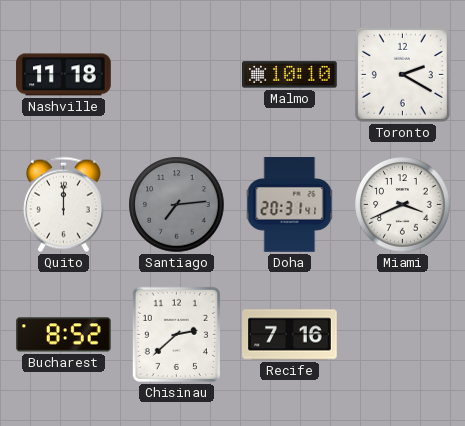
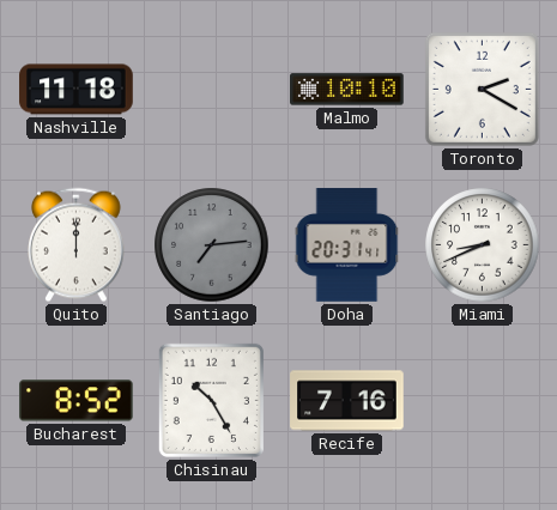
Miami: 3:41 -> 8:41 (483, 245)
Chisinau: 2:38 -> 10:25 (211, 400)
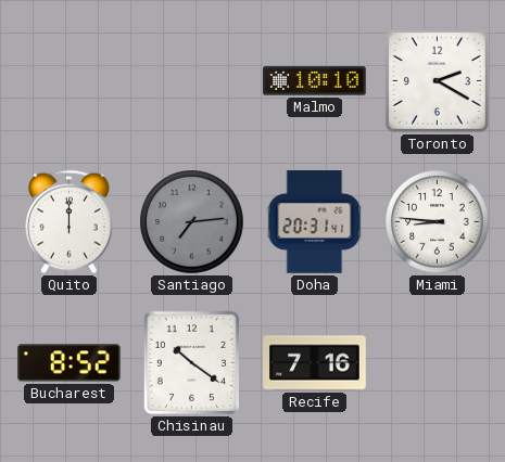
Nashville: 11:18 -> none (77, 90)
Miami: 8:41 -> 8:46 (438, 222)
Chisinau: 10:25 -> 10:21 (191, 362)
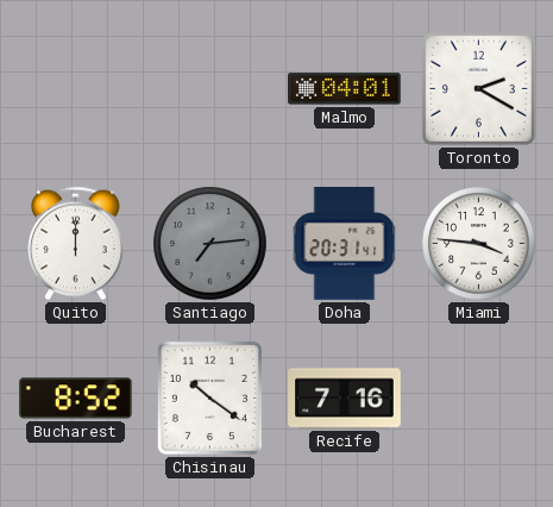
Malmo: 10:10 -> 04:01 (345, 89)
Miami: 8:46 -> 3:46 (479, 244)
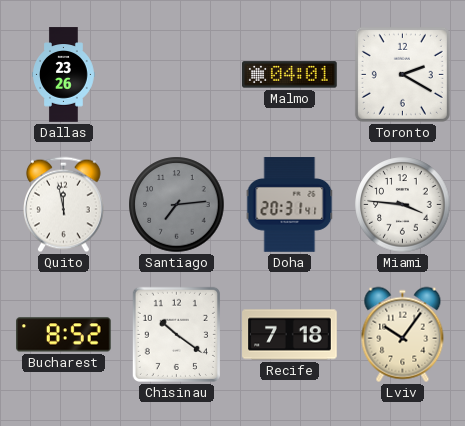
Dallas: none -> 23:26 (64, 75)
Quito: 12:00 -> 11:58 (64, 205)
Recife: 7:16 -> 7:18 (290, 335)
Lviv: none -> 10:06 (403, 335)
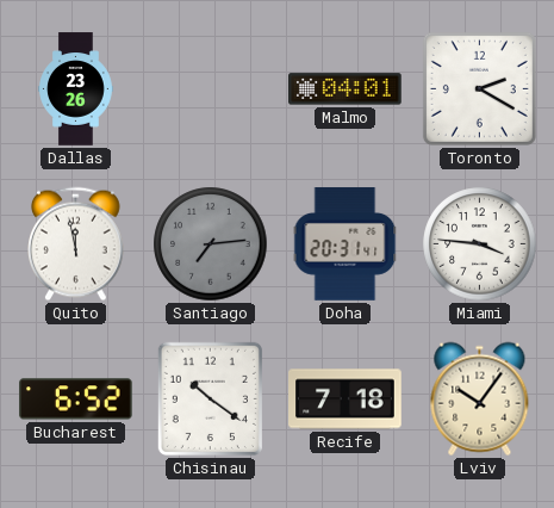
Bucharest: 8:52 -> 6:52 (76, 399)
